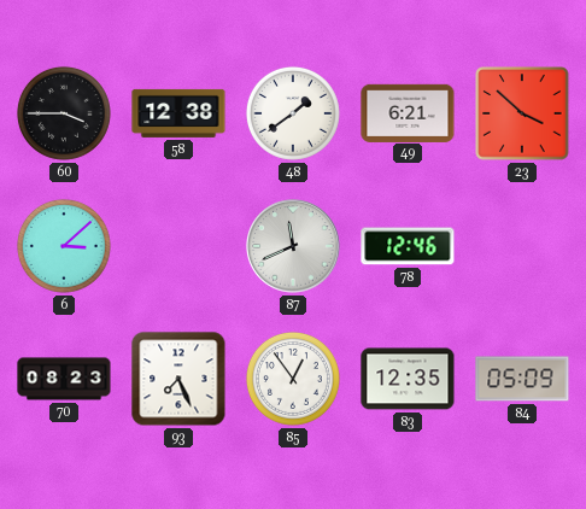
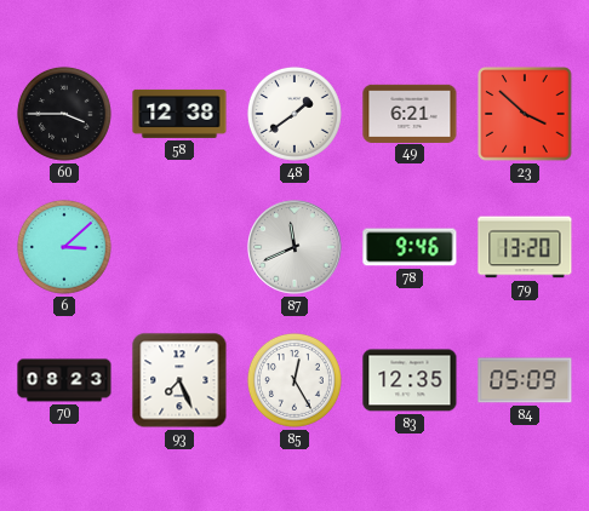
78: 12:46 -> 9:46 (410, 247)
79: none -> 13:20 (525, 247)
85: 12:54 -> 12:25 (294, 380)
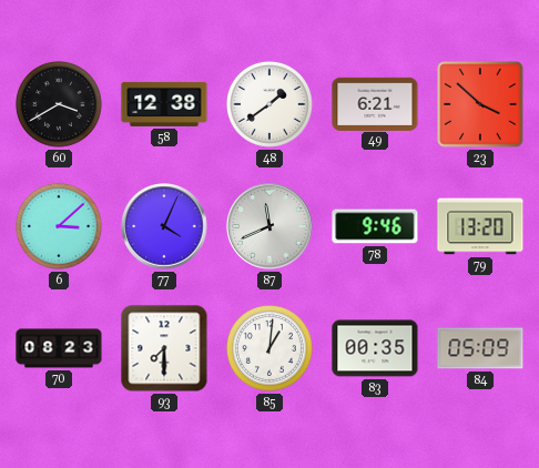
60: 3:45 -> 3:40 (59, 104)
77: none -> 4:04 (164, 226)
93: 7:26 -> 7:30 (164, 348)
85: 12:25 -> 1:01 (269, 348)
83: 12:35 -> 00:35 (375, 348)
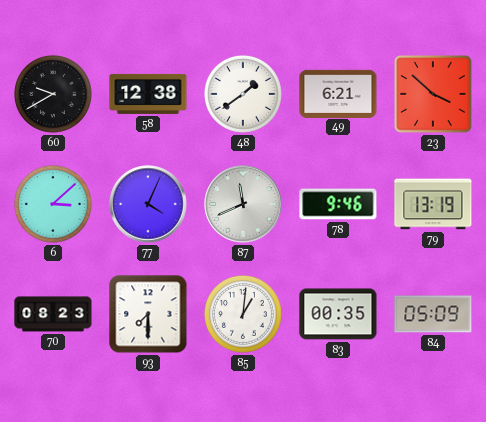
60: 3:40 -> 9:40 (53, 94)
79: 13:20 -> 13:19 (433, 204)
